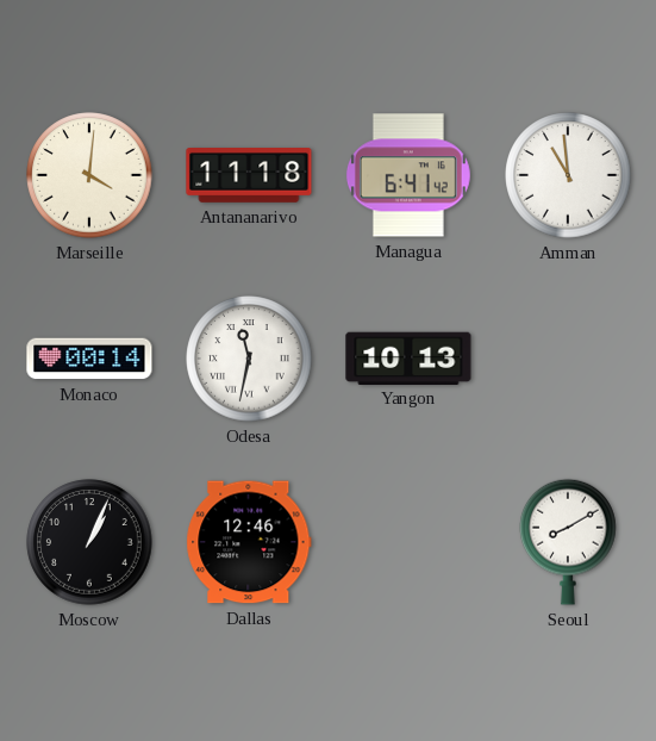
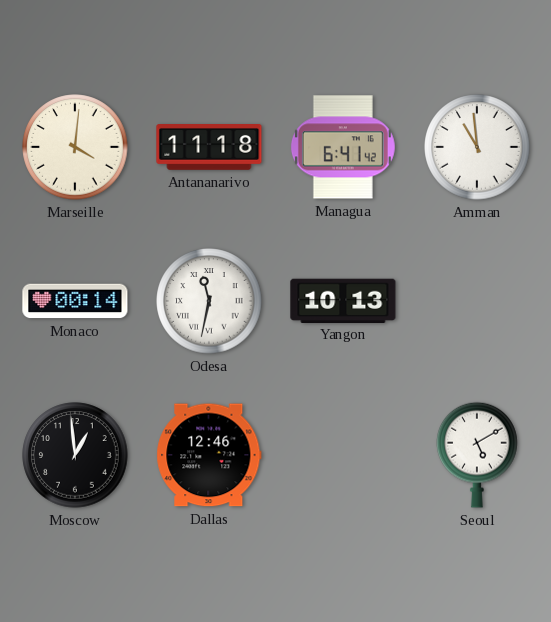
Moscow: 1:04 -> 12:59 (75, 455)
Seoul: 8:10 -> 5:10 (477, 455)
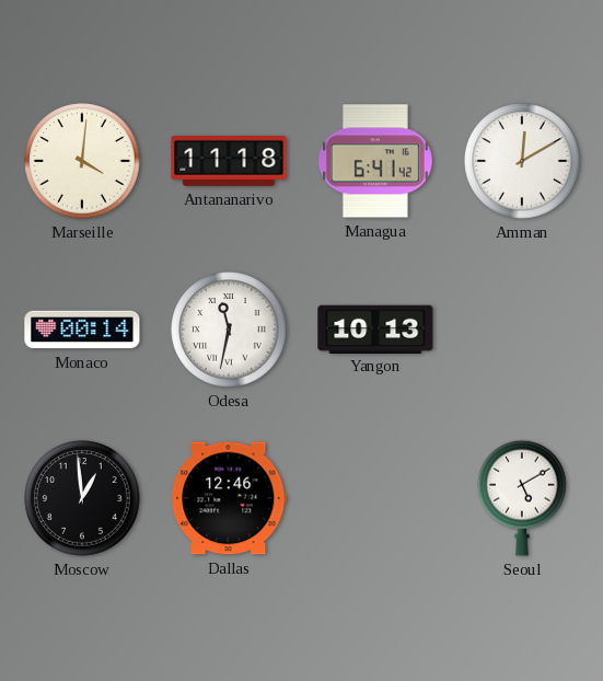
Amman: 10:59 -> 12:10 (522, 161)
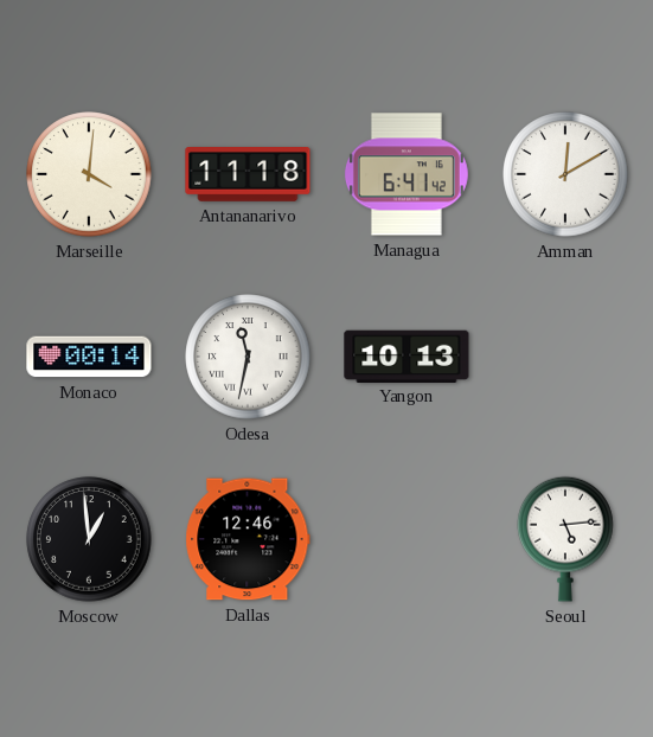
Seoul: 5:10 -> 5:14 (565, 539)
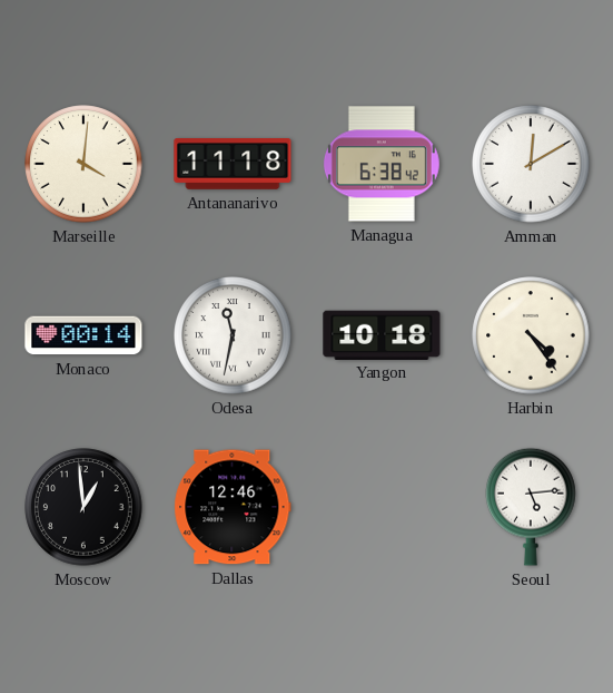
Managua: 6:41 -> 6:38 (382, 164)
Yangon: 10:13 -> 10:18 (382, 334)
Harbin: none -> 4:24 (531, 335)
